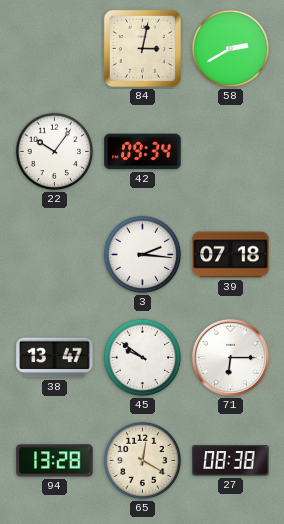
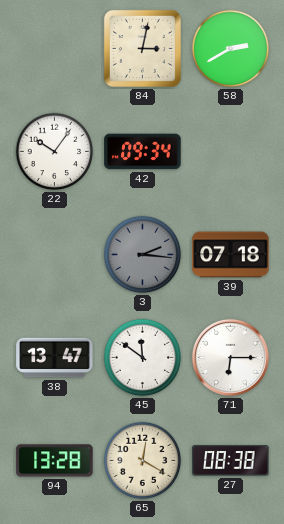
3 dial: white -> grey (143, 255)
45: 9:51 -> 11:51 (143, 358)
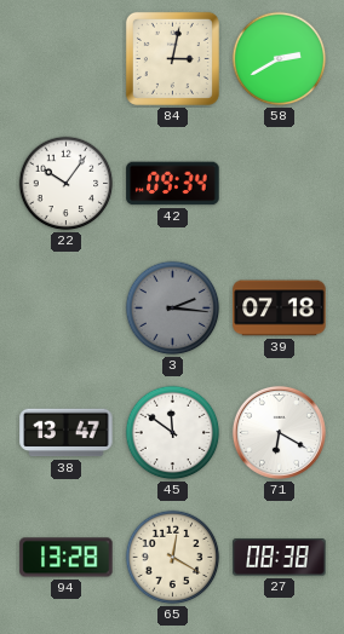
71: 6:15 -> 6:20 (279, 432)
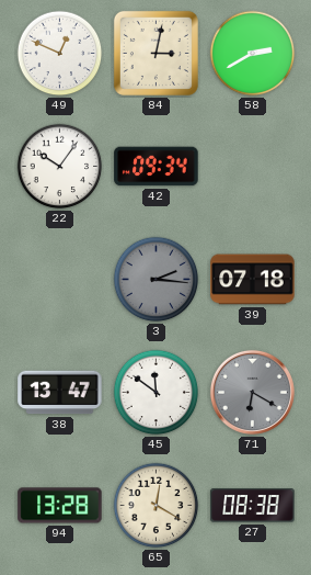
49: none -> 12:49 (60, 54)
71 dial: white -> grey (252, 392)
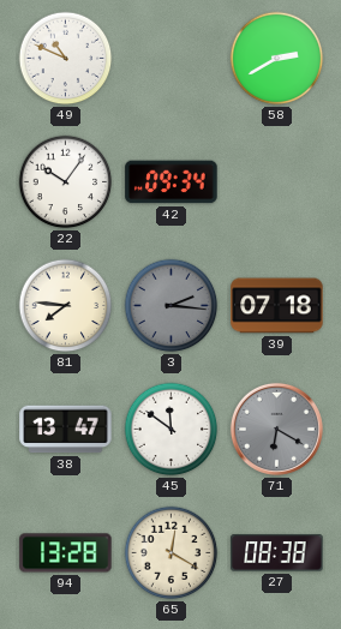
49: 12:49 -> 10:49 (66, 59)
84: 3:02 -> none (155, 53)
81: none -> 7:46 (66, 306)
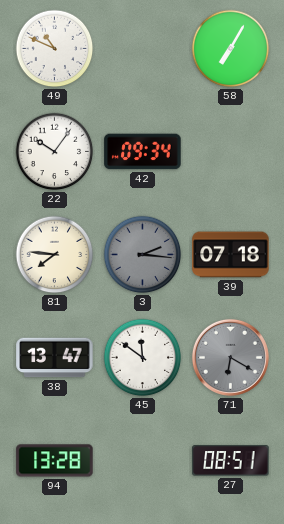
58: 2:40 -> 7:05 (231, 49)
65: 12:20 -> none (172, 553)
27: 08:38 -> 08:51 (231, 461)
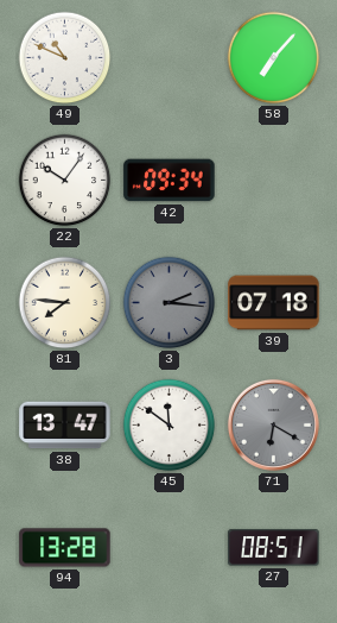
58: 7:05 -> 7:07 (274, 58)
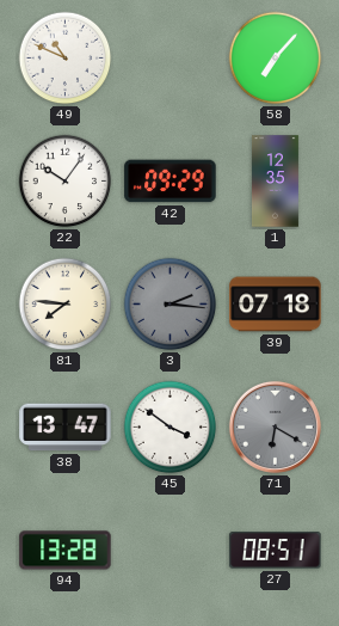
42: 09:34 -> 09:29 (171, 182)
1: none -> 12:35 (275, 182)
45: 11:51 -> 3:51 (171, 428)
